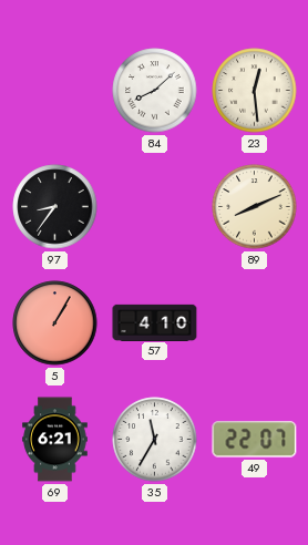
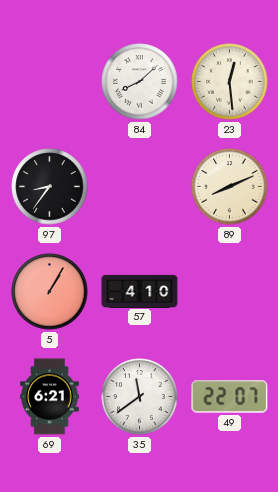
35: 11:35 -> 11:39 (140, 397)
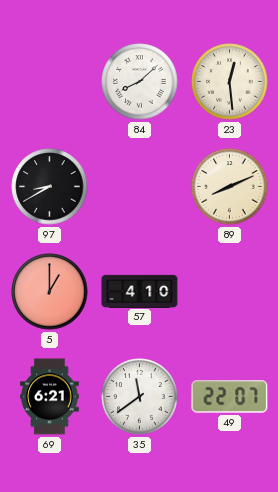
97: 8:36 -> 8:40 (50, 187)
5: 1:05 -> 1:00 (50, 292)
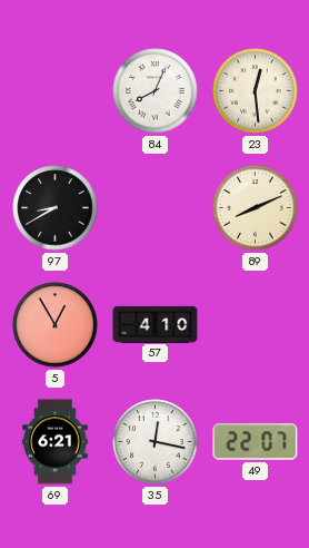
84: 8:08 -> 8:04 (156, 91)
5: 1:00 -> 12:55 (56, 325)
35: 11:39 -> 12:17 (156, 442)
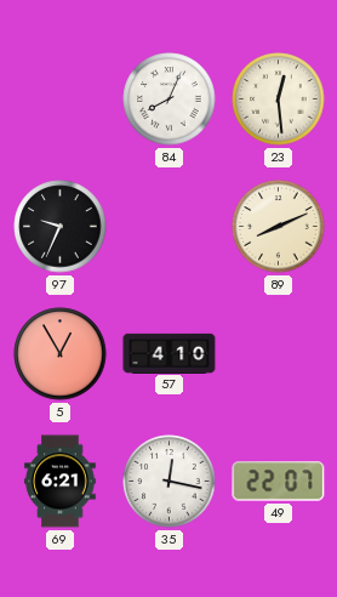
97: 8:40 -> 9:34 (61, 227)
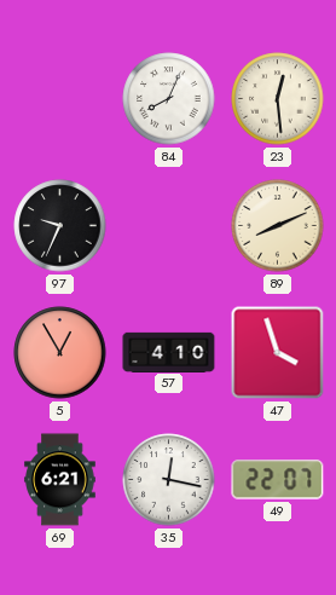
47: none -> 3:57 (278, 353)
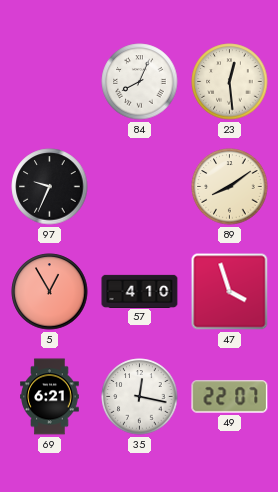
89: 8:11 -> 8:09 (230, 187)
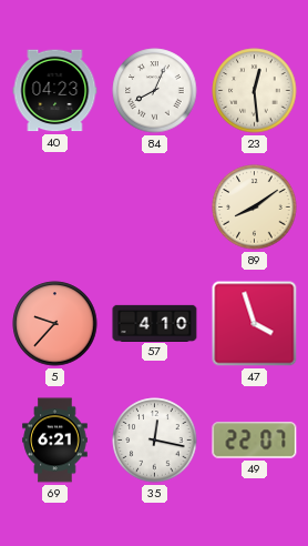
40: none -> 04:23 (55, 91)
97: 9:34 -> none (50, 187)
5: 12:55 -> 9:37 (55, 324)
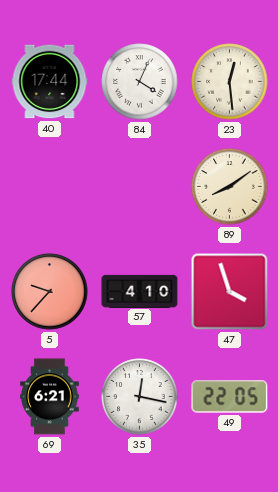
40: 04:23 -> 17:44 (50, 82)
84: 8:04 -> 4:04 (140, 82)
49: 22:07 -> 22:05 (230, 397)
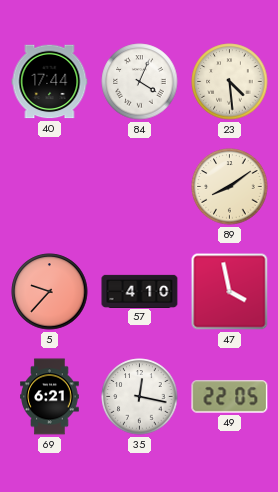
23: 12:29 -> 4:29 (230, 82)
47: 3:57 -> 3:58 (230, 292)
